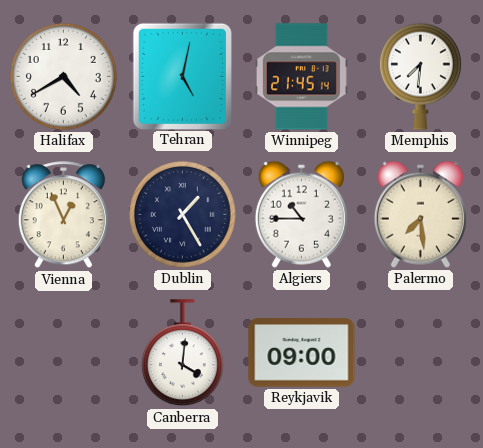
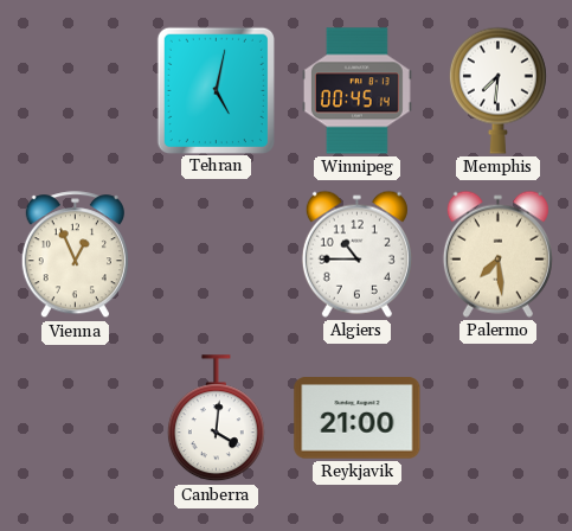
Halifax: 4:40 -> none (63, 76)
Winnipeg: 21:45 -> 00:45 (356, 91)
Dublin: 1:25 -> none (182, 214)
Reykjavik: 09:00 -> 21:00 (358, 418)
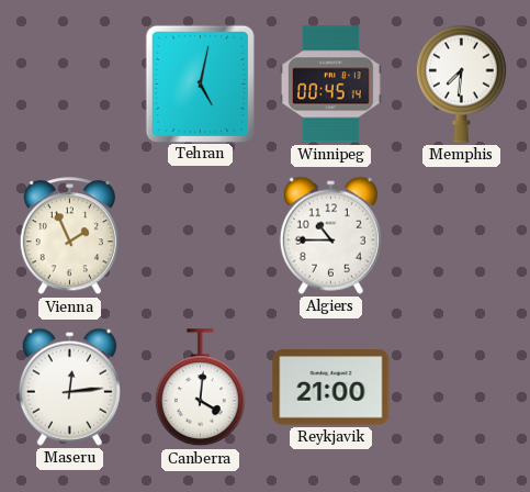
Vienna: 12:56 -> 1:56 (69, 236)
Palermo: 7:29 -> none (497, 254)
Maseru: none -> 12:14 (69, 387)
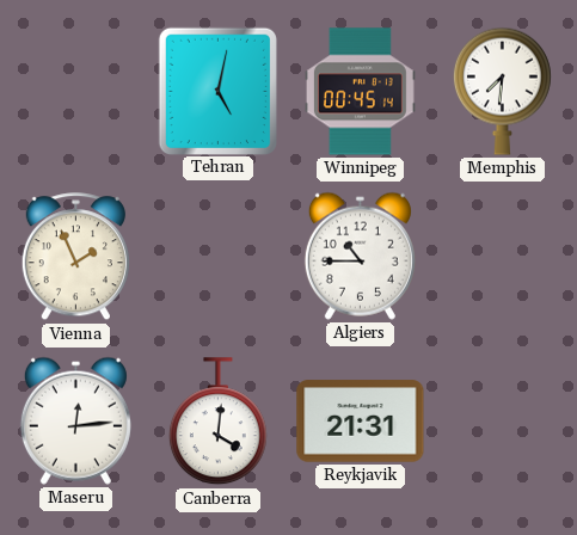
Reykjavik: 21:00 -> 21:31 (361, 422)
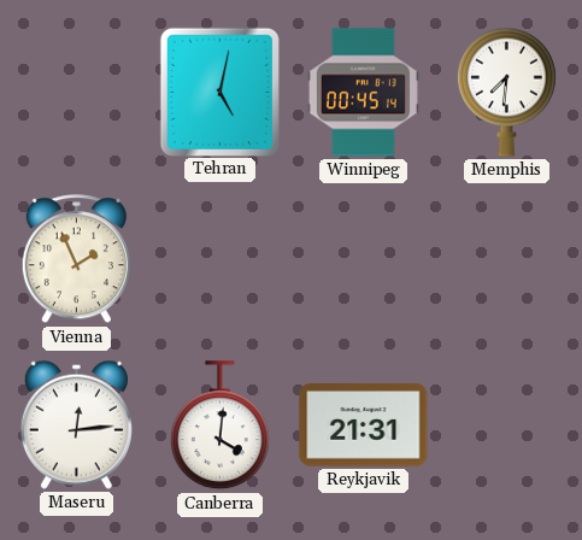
Algiers: 10:45 -> none (360, 256)
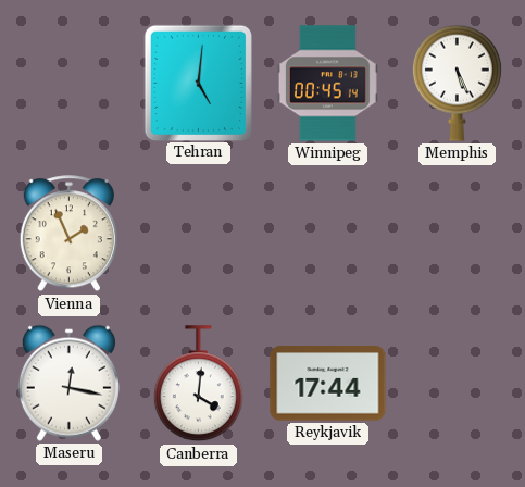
Tehran: 5:02 -> 5:01 (198, 83)
Memphis: 7:31 -> 5:26 (457, 83)
Maseru: 12:14 -> 12:17 (68, 383)
Reykjavik: 21:31 -> 17:44 (328, 384)
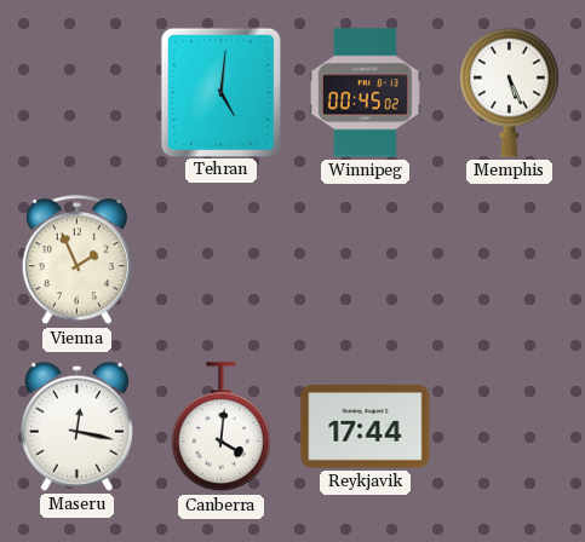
Winnipeg: 00:45:14 -> 00:45:02 (365, 93)
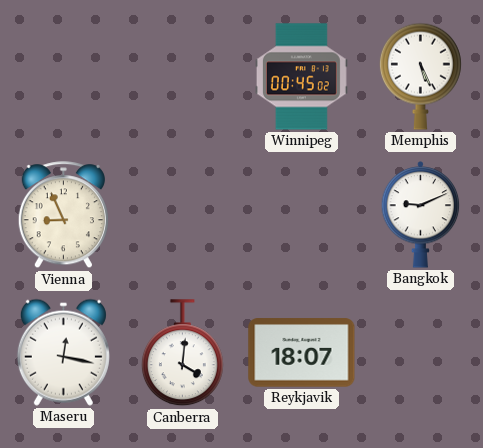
Tehran: 5:01 -> none (220, 92)
Vienna: 1:56 -> 8:56 (63, 215)
Bangkok: none -> 9:11 (421, 215)
Reykjavik: 17:44 -> 18:07 (302, 353)
